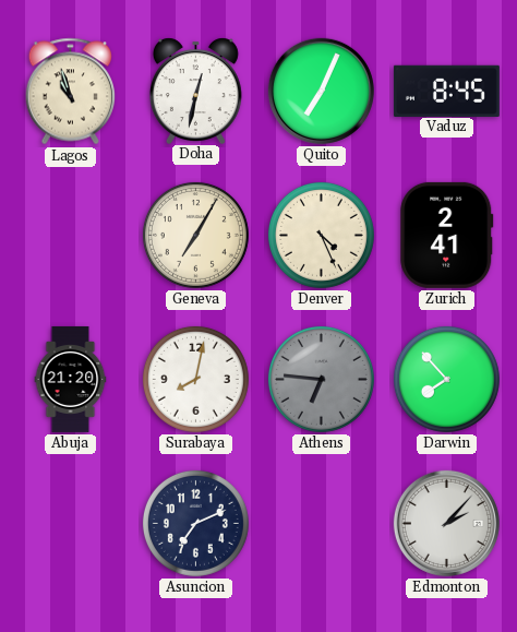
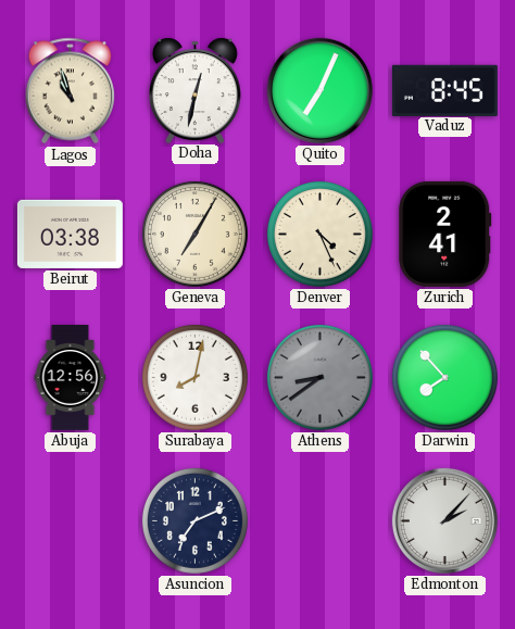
Beirut: none -> 03:38 (70, 234)
Abuja: 21:20 -> 12:56 (71, 377)
Athens: 6:46 -> 8:39 (319, 377)
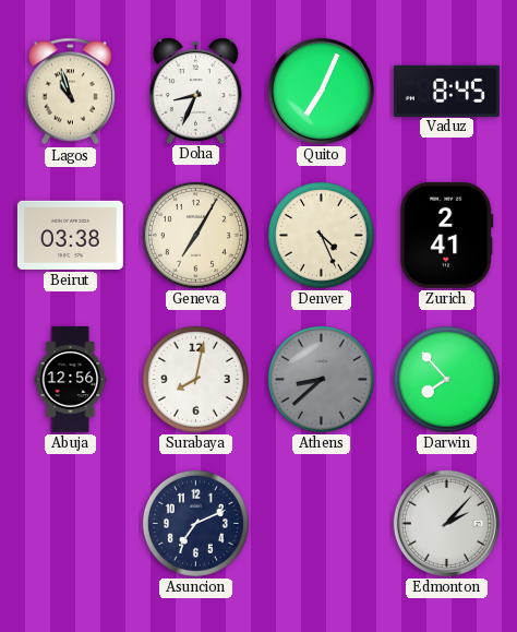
Doha: 12:32 -> 8:34 (195, 91)
Athens: 8:39 -> 8:38 (321, 379)
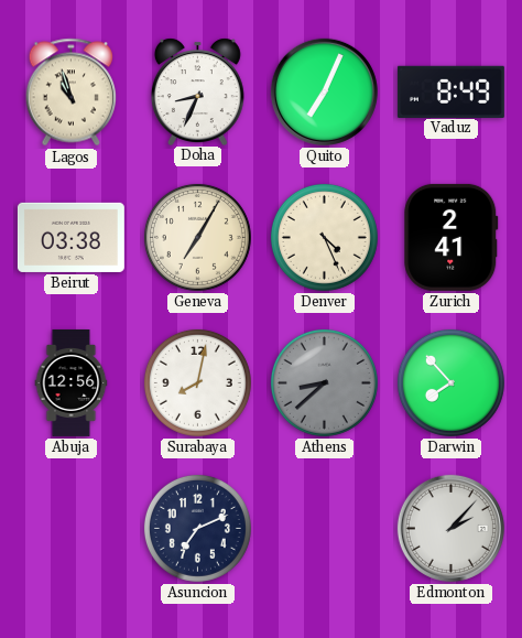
Vaduz: 8:45 -> 8:49 (450, 91)
